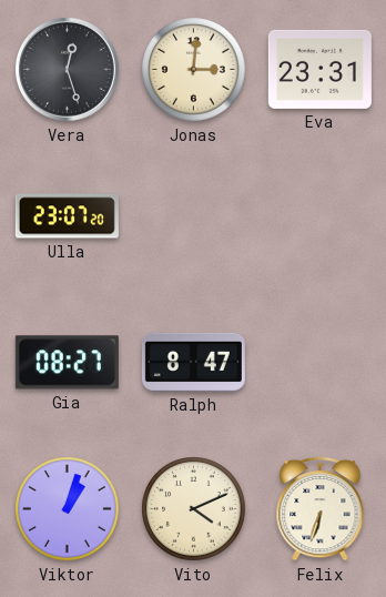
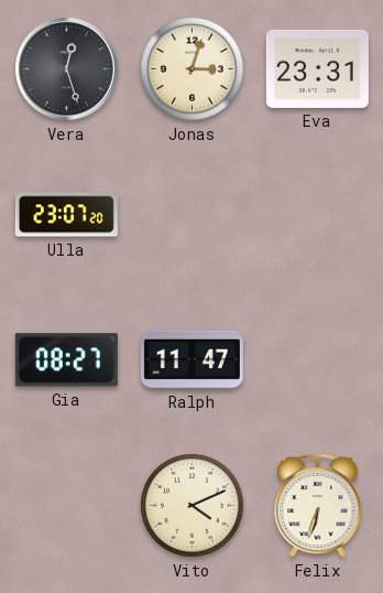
Jonas: 3:01 -> 3:03 (193, 69)
Ralph: 8:47 -> 11:47 (191, 359)
Viktor: 1:03 -> none (68, 509)
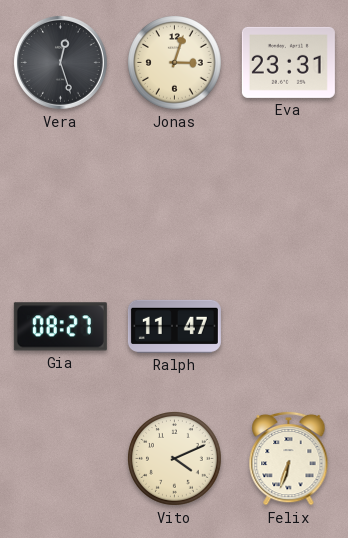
Ulla: 23:07 -> none (66, 215)
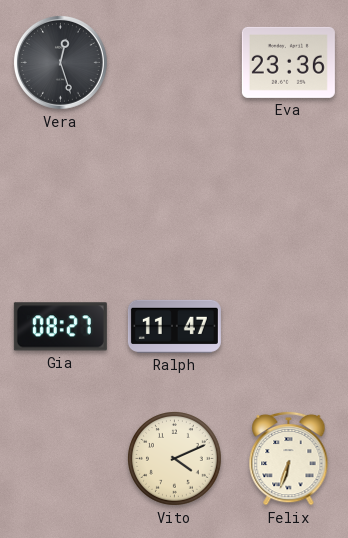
Jonas: 3:03 -> none (175, 63)
Eva: 23:31 -> 23:36 (288, 62)
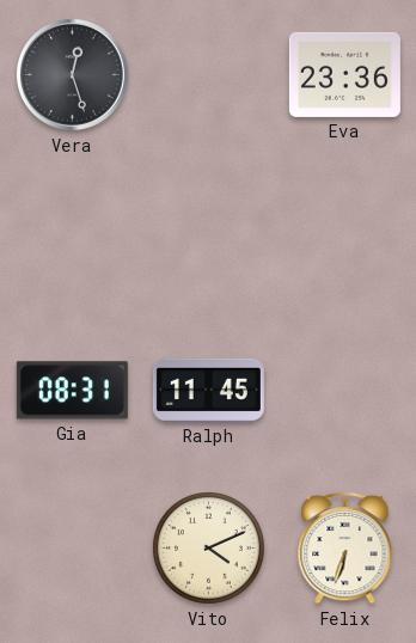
Gia: 08:27 -> 08:31 (72, 391)
Ralph: 11:47 -> 11:45 (208, 390)
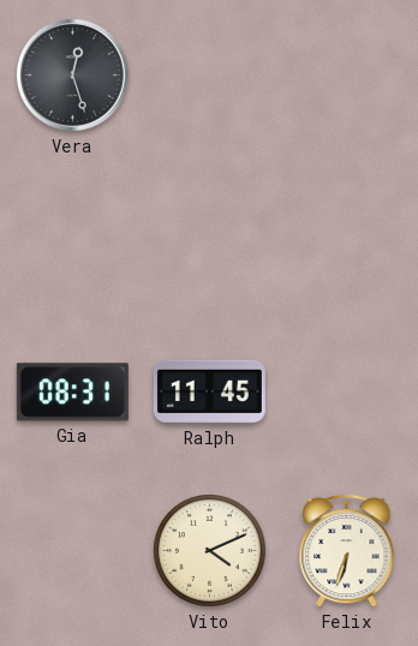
Eva: 23:36 -> none (344, 74)
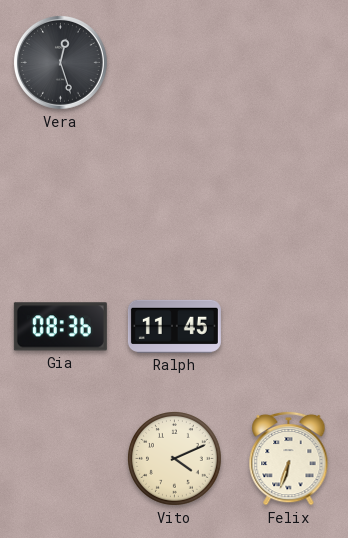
Gia: 08:31 -> 08:36 (60, 327)
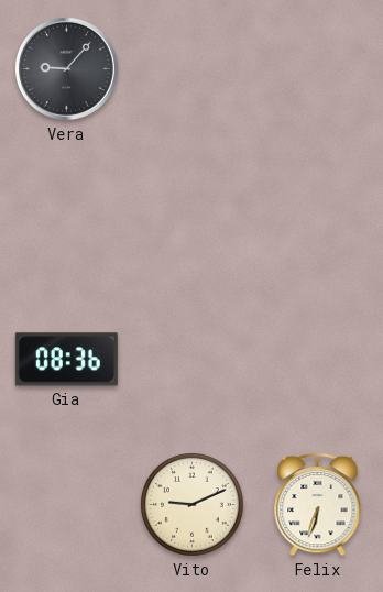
Vera: 12:27 -> 9:07 (66, 68)
Ralph: 11:45 -> none (174, 326)
Vito: 4:11 -> 9:11 (193, 505)
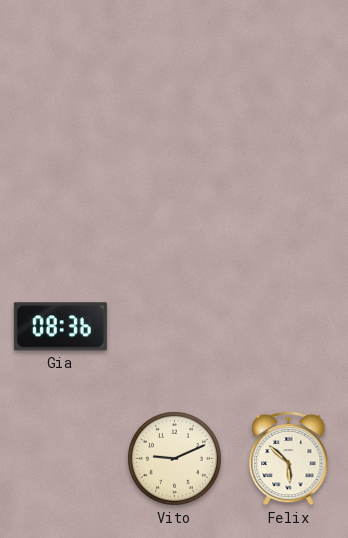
Vera: 9:07 -> none (66, 68)
Felix: 6:33 -> 5:52 (289, 458)
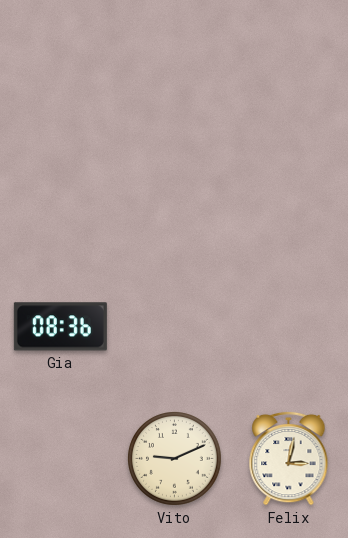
Felix: 5:52 -> 3:02 (289, 458)
